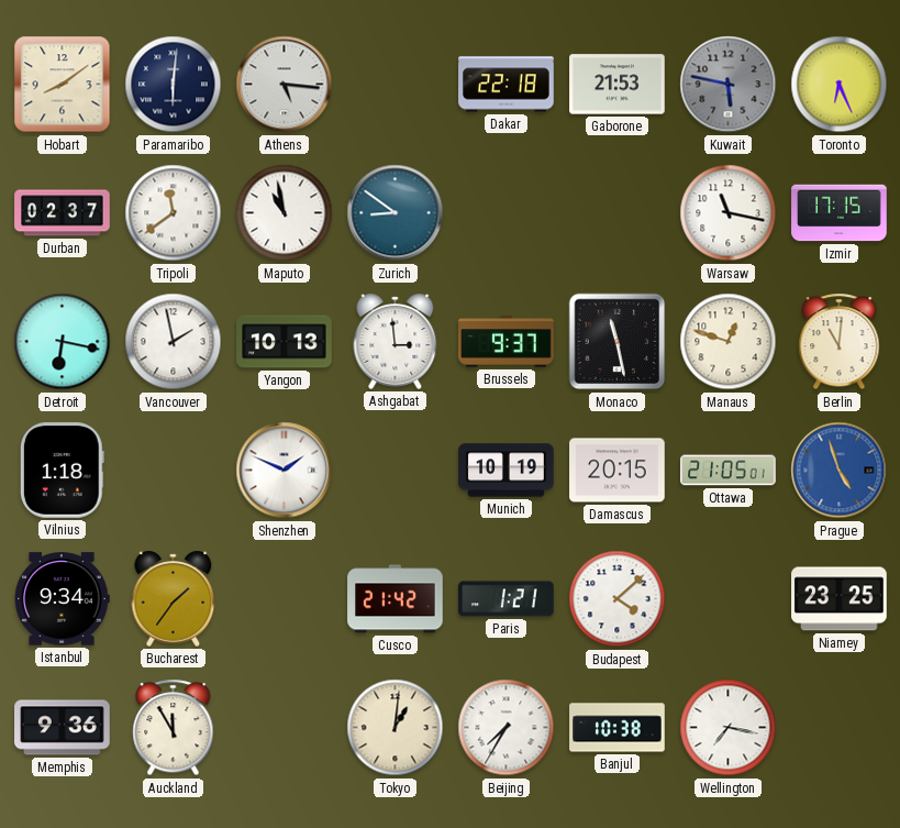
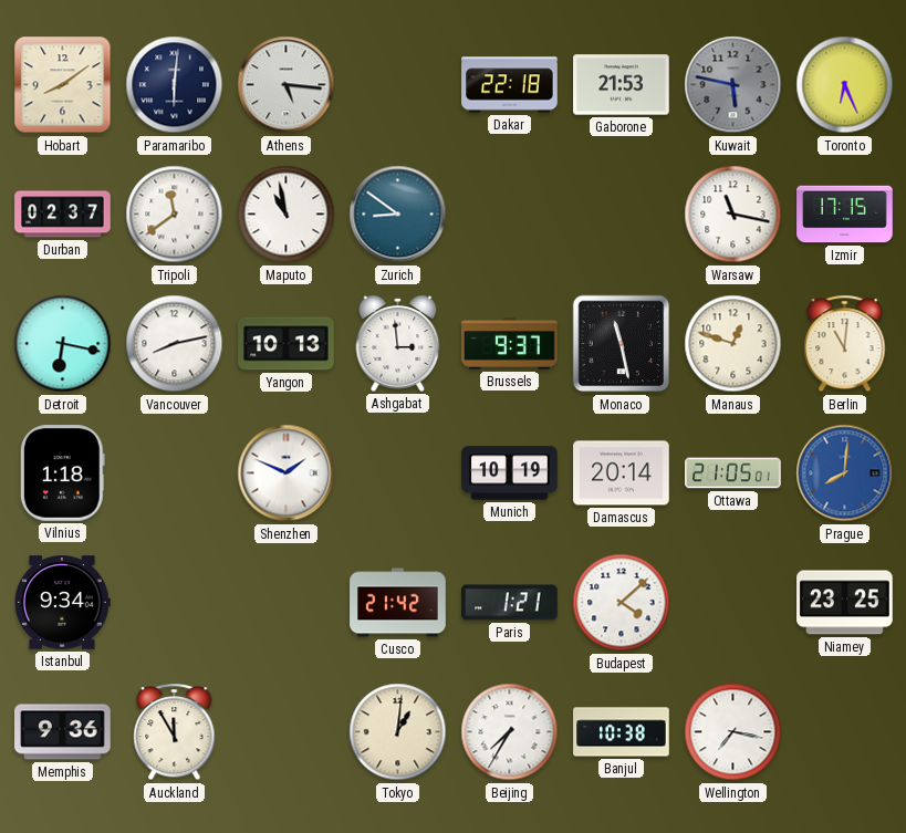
Vancouver: 1:58 -> 8:13 (175, 344)
Damascus: 20:15 -> 20:14 (622, 473)
Prague: 4:57 -> 8:01 (845, 473)
Bucharest: 1:36 -> none (174, 598)
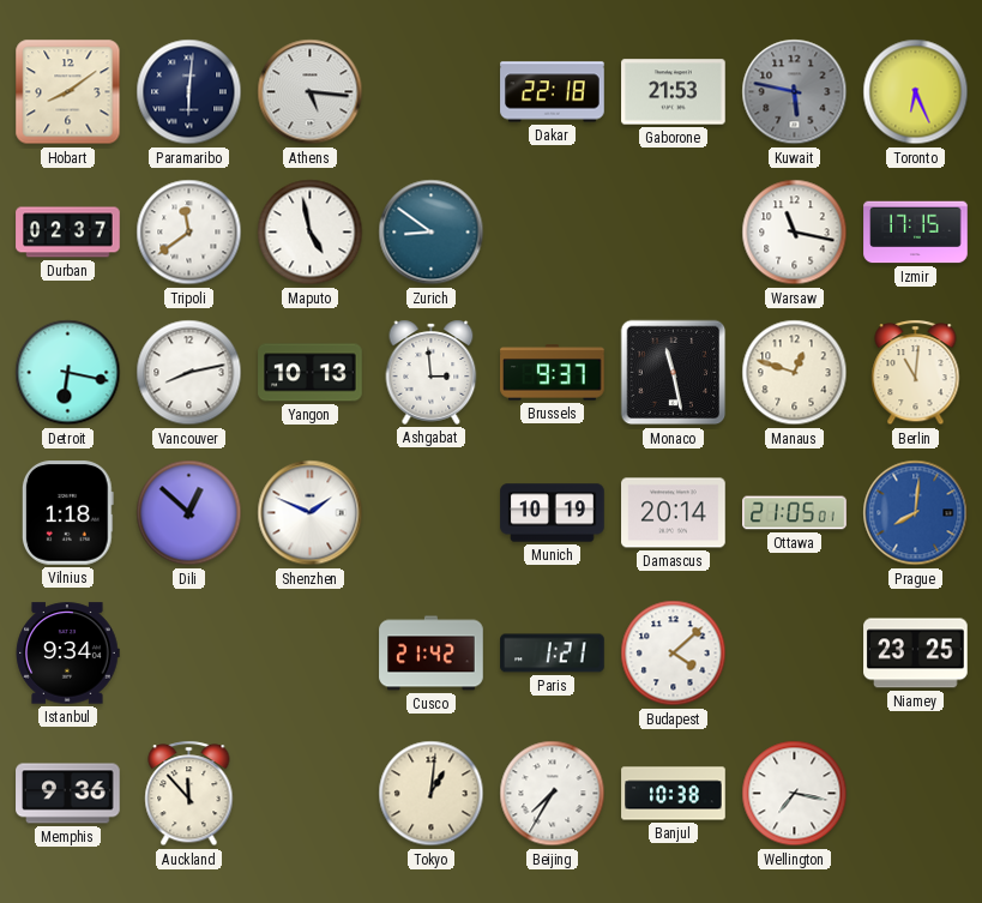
Maputo: 10:58 -> 4:58 (311, 233)
Dili: none -> 12:52 (189, 513)
Auckland: 11:55 -> 11:53 (189, 794)
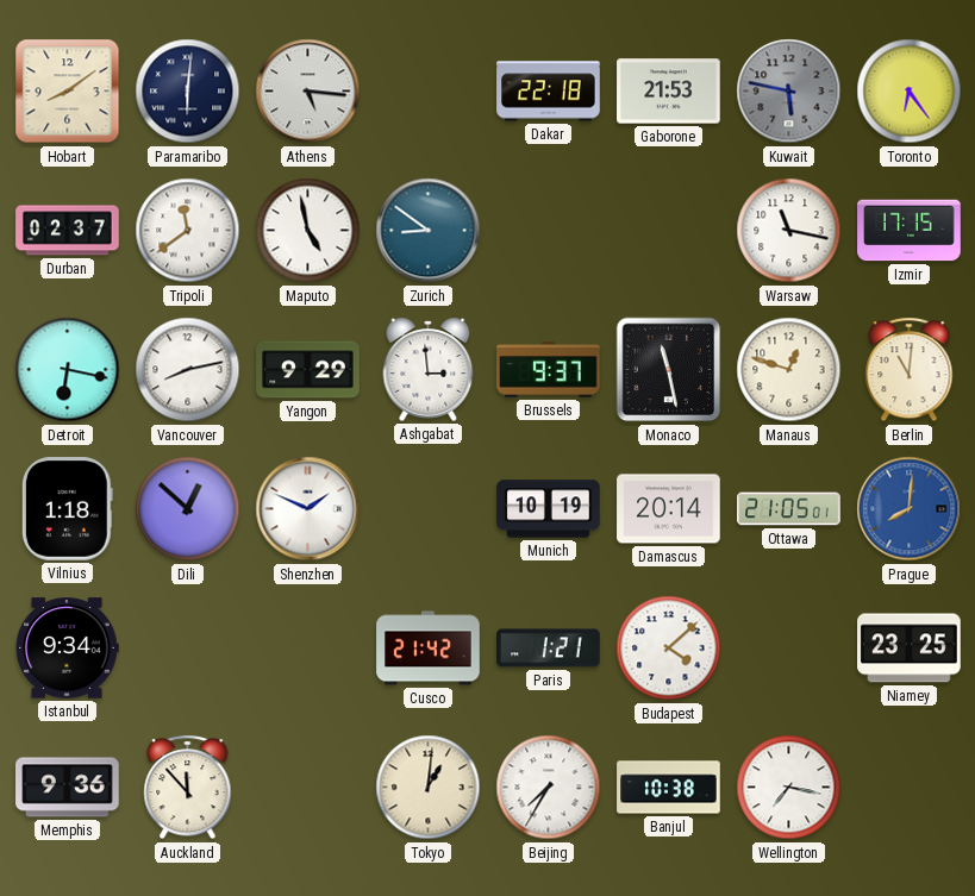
Toronto: 6:26 -> 6:24 (910, 92)
Yangon: 10:13 -> 9:29 (308, 370)
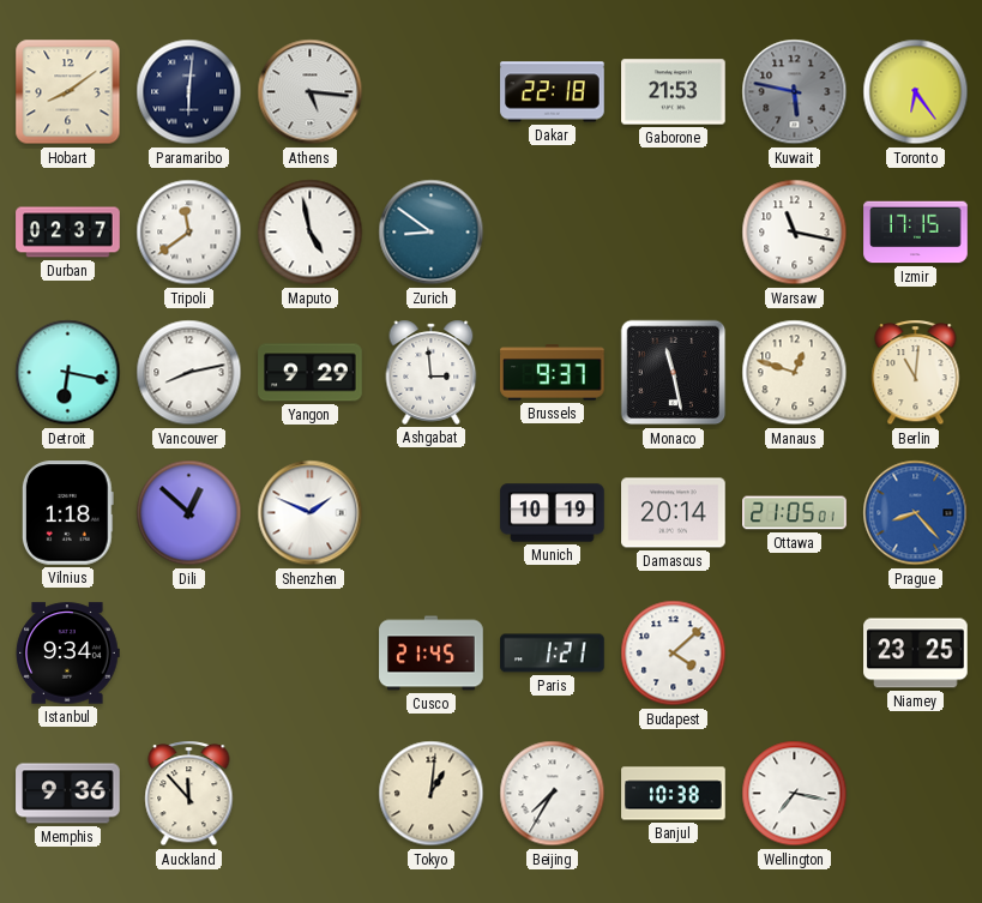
Prague: 8:01 -> 8:23 (916, 513)
Cusco: 21:42 -> 21:45 (432, 654)
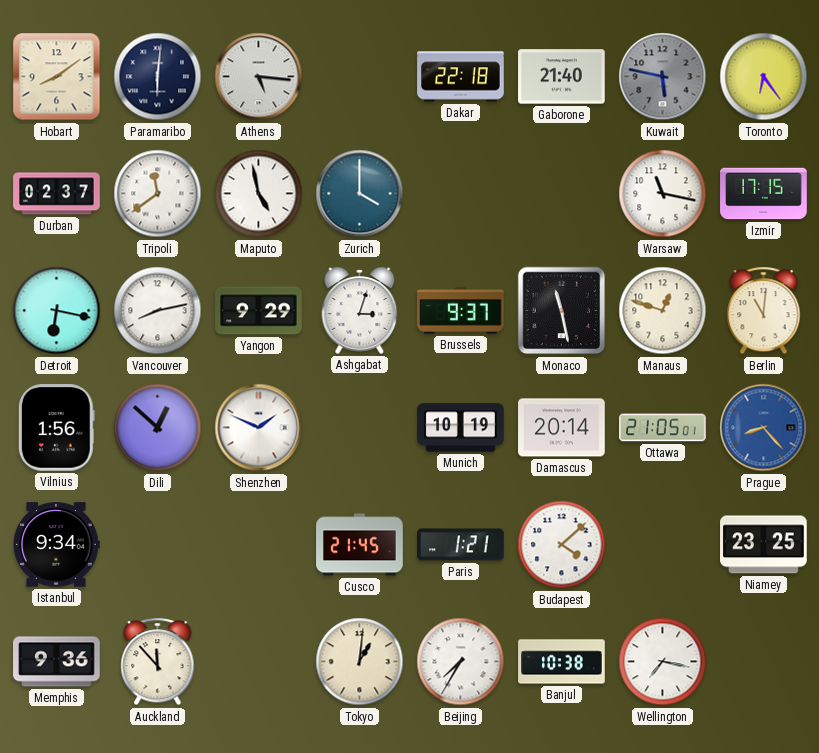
Gaborone: 21:53 -> 21:40 (562, 77)
Zurich: 8:51 -> 4:00 (360, 194)
Ashgabat: 2:59 -> 3:03 (360, 310)
Vilnius: 1:18 -> 1:56 (56, 428)
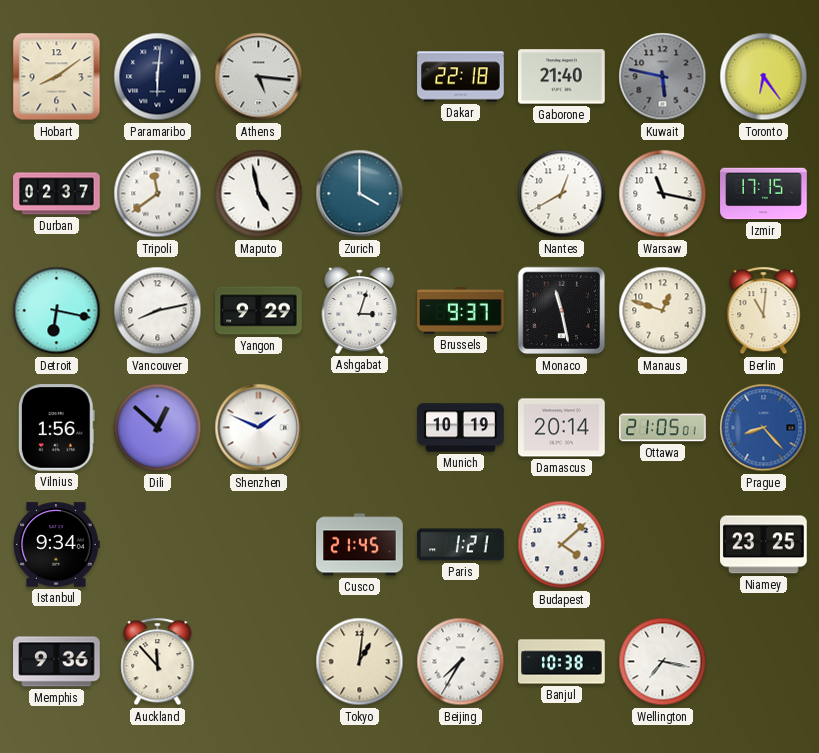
Nantes: none -> 12:40 (562, 194)
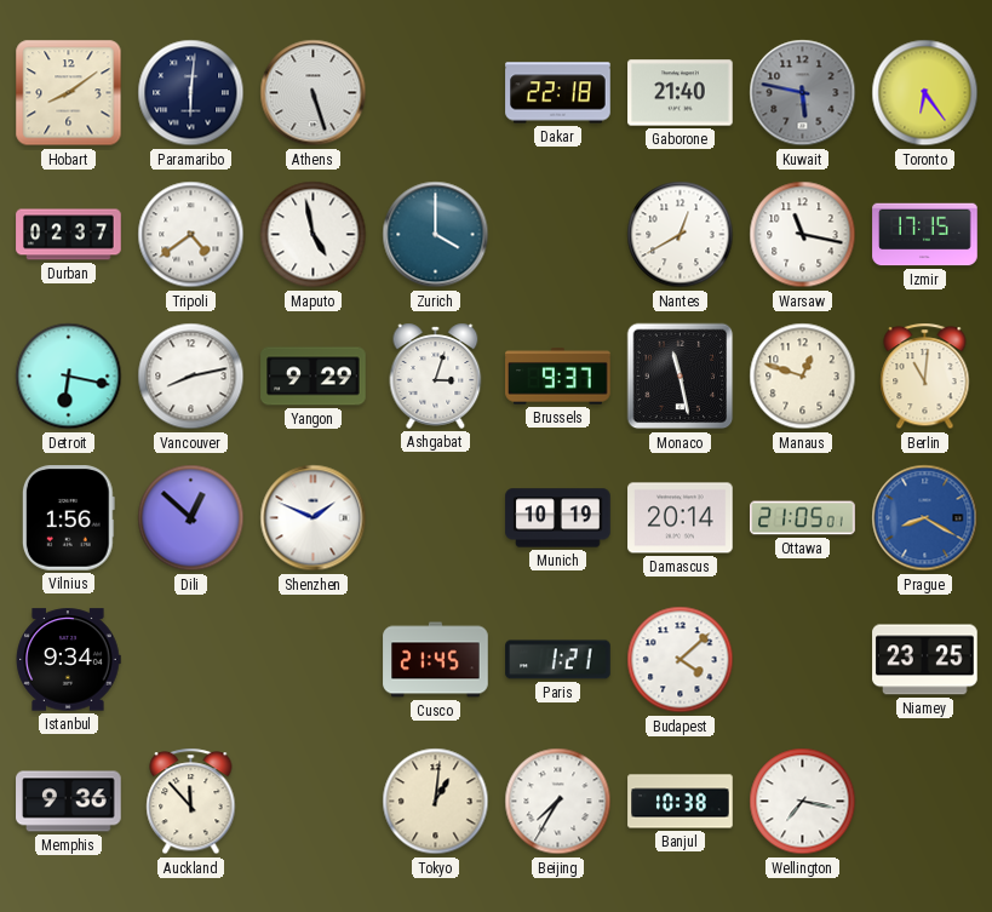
Athens: 5:16 -> 5:27 (314, 93)
Tripoli: 11:39 -> 4:39 (191, 235)
Prague: 8:23 -> 8:20 (925, 518)
